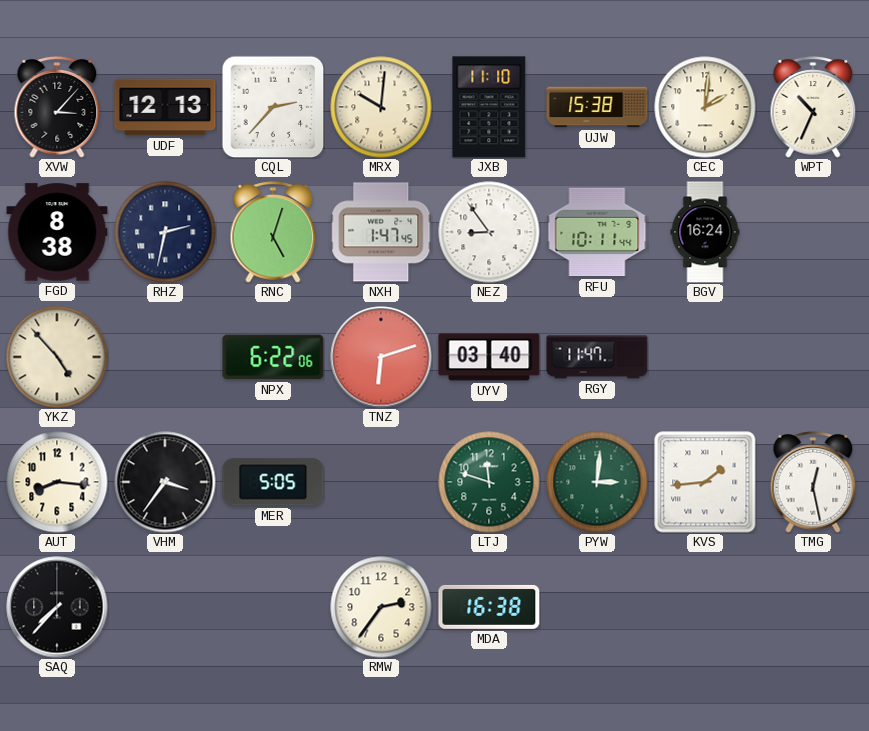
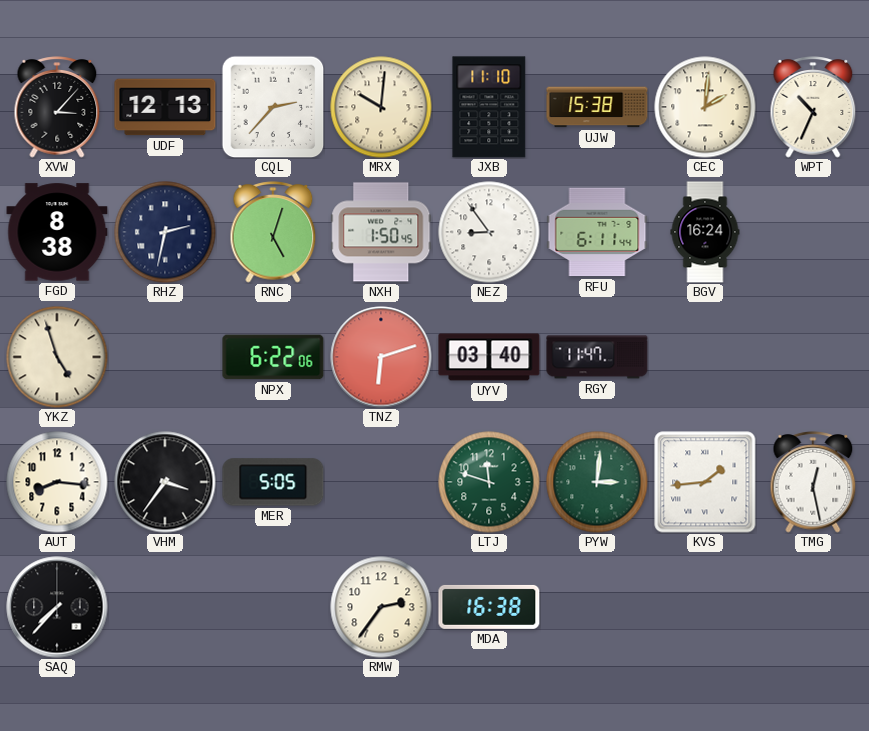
NXH: 1:47 -> 1:50 (381, 232)
RFU: 10:11 -> 6:11 (597, 232)
YKZ: 4:53 -> 4:57 (57, 357)
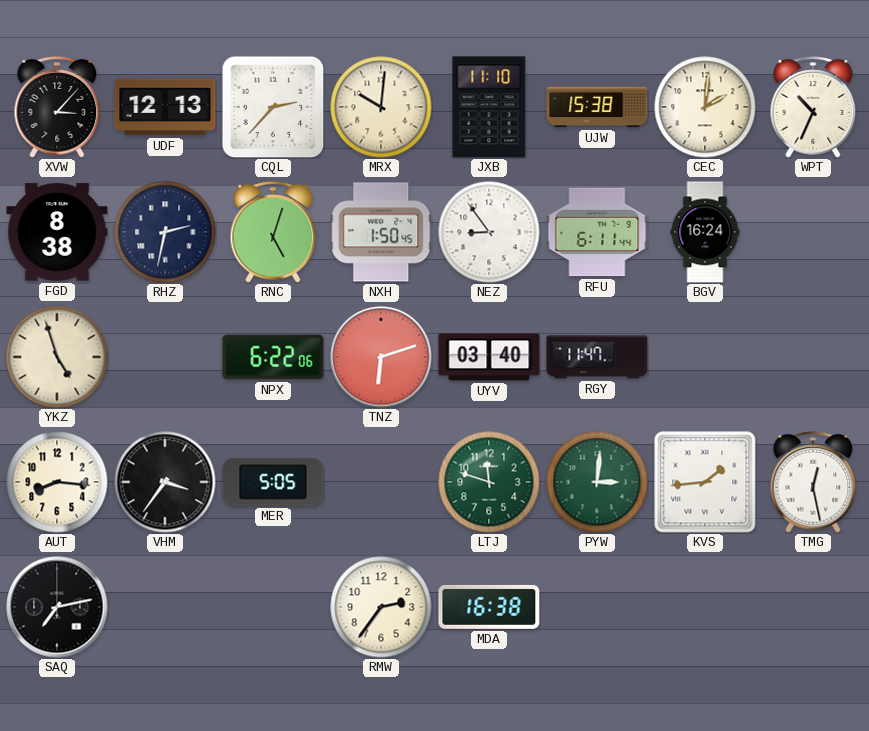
SAQ: 7:37 -> 7:13 (57, 607)
